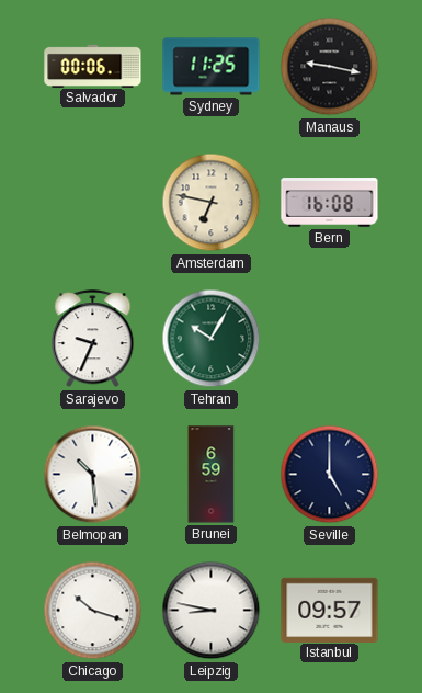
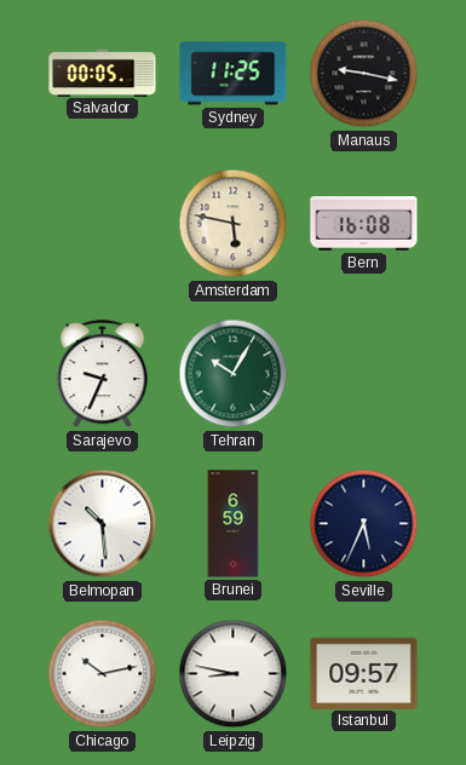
Salvador: 00:06 -> 00:05 (103, 73)
Amsterdam: 6:47 -> 5:47 (234, 224)
Seville: 5:00 -> 5:34 (364, 524)
Chicago: 10:18 -> 10:13 (103, 674)
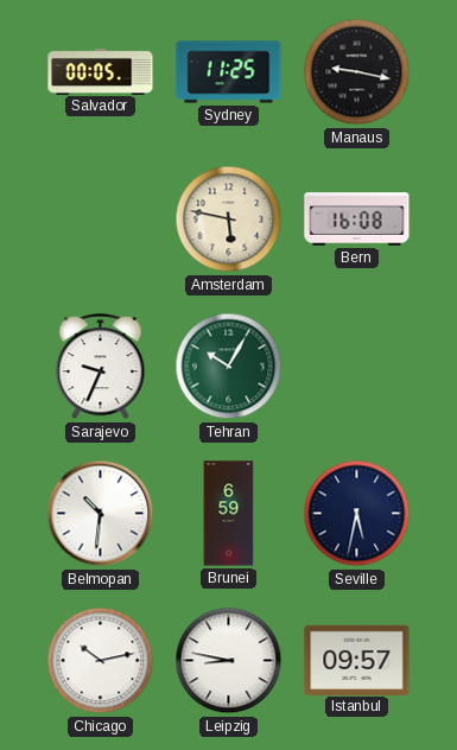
Belmopan: 10:29 -> 10:31 (101, 514)
Seville: 5:34 -> 5:32 (357, 514)
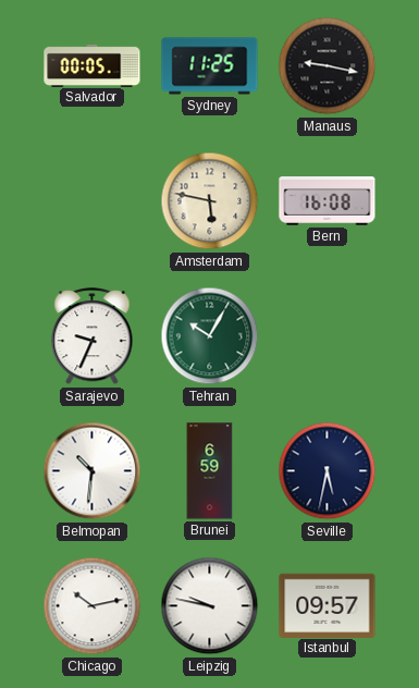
Leipzig: 8:47 -> 9:47 (210, 606)
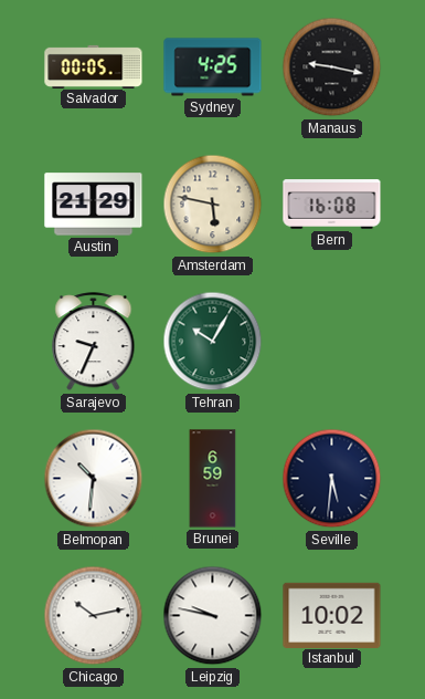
Sydney: 11:25 -> 4:25 (213, 67)
Austin: none -> 21:29 (94, 205)
Seville: 5:32 -> 5:31 (332, 479)
Istanbul: 09:57 -> 10:02 (332, 615)
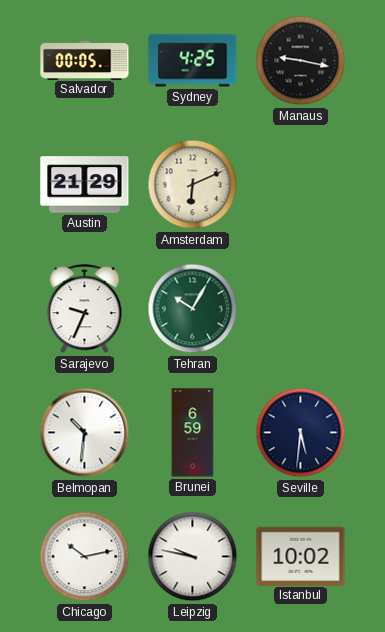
Amsterdam: 5:47 -> 6:11 (193, 185)
Bern: 16:08 -> none (332, 205)
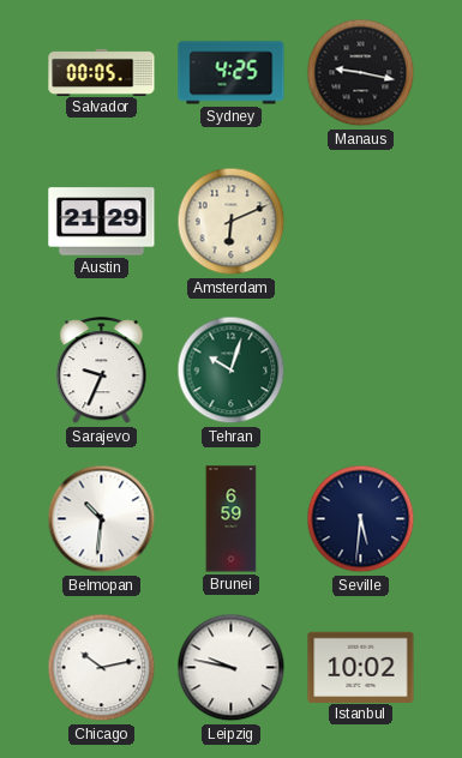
Tehran: 10:05 -> 10:03 (232, 371)
